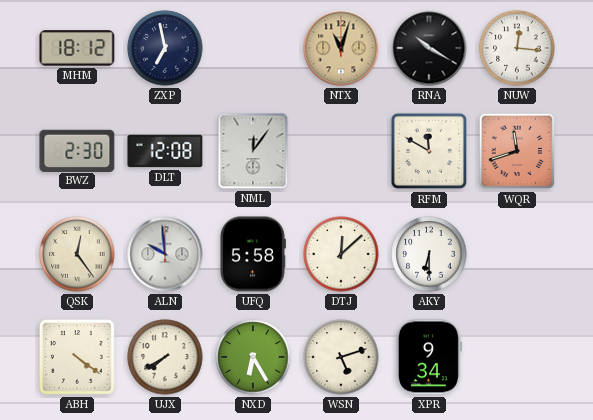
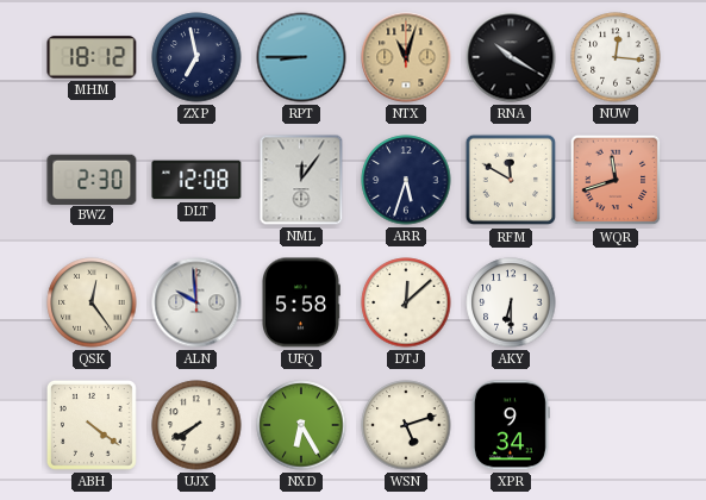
RPT: none -> 8:45 (301, 57)
ARR: none -> 5:33 (406, 180)
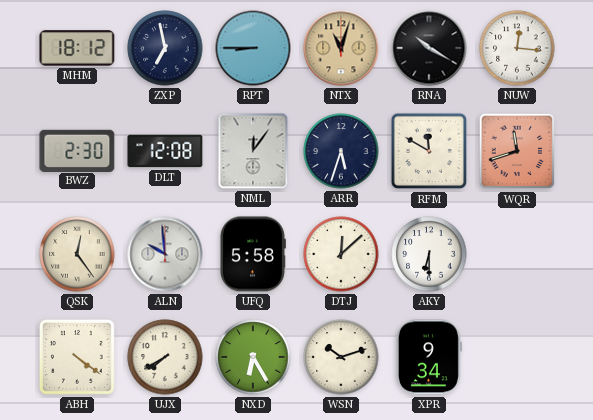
WSN: 5:12 -> 10:12 (341, 357)
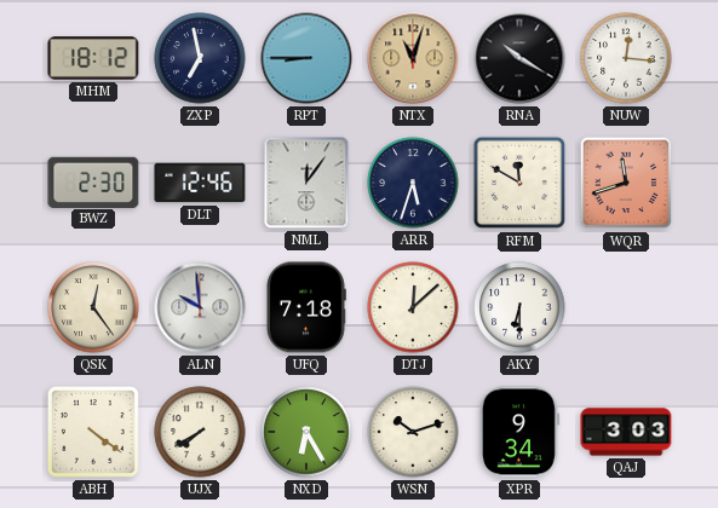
DLT: 12:08 -> 12:46 (200, 183)
UFQ: 5:58 -> 7:18 (306, 307)
QAJ: none -> 3:03 (626, 432)
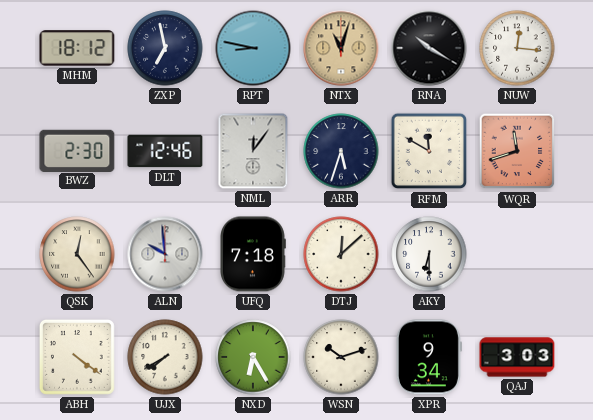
RPT: 8:45 -> 8:47 (253, 48)
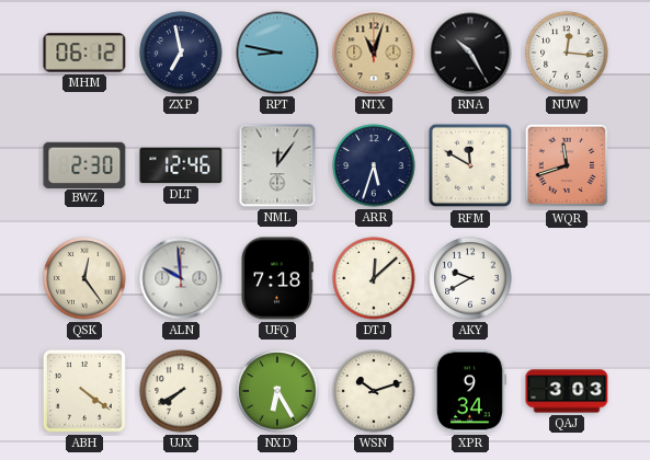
MHM: 18:12 -> 06:12 (84, 53)
RNA: 10:20 -> 10:25 (470, 53)
AKY: 6:30 -> 9:40 (470, 278)
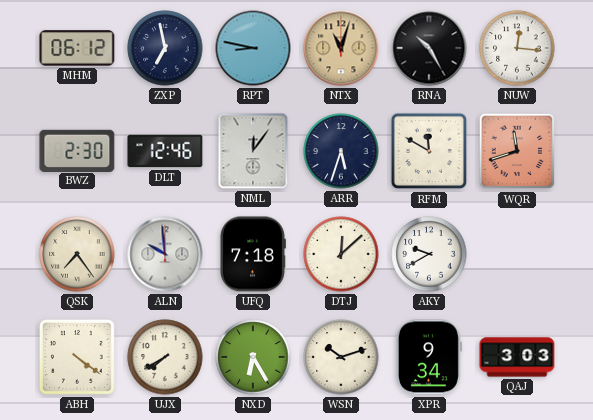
QSK: 12:24 -> 7:24 (77, 254)
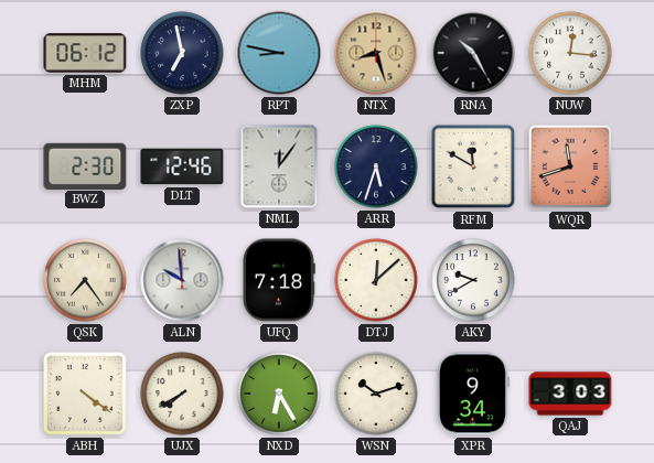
NTX: 11:03 -> 8:27 (376, 53)
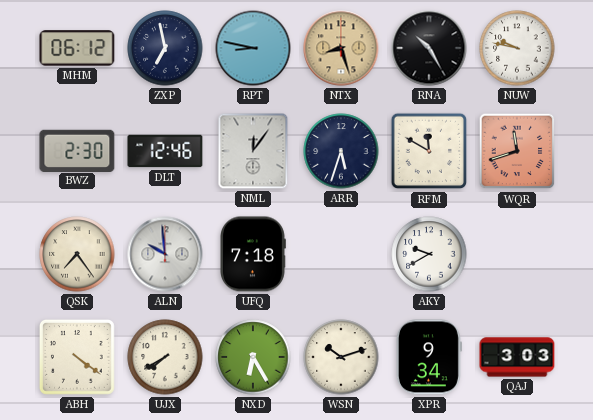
NUW: 12:16 -> 9:47 (517, 48)
DTJ: 12:08 -> none (376, 280)
